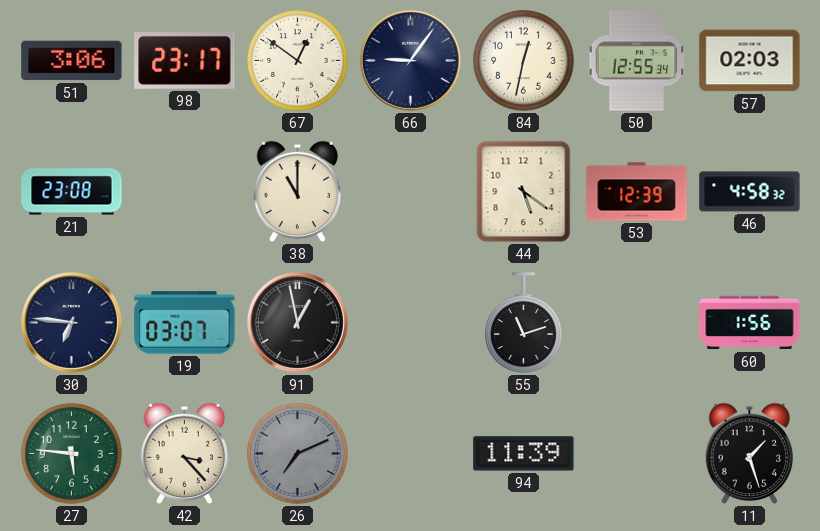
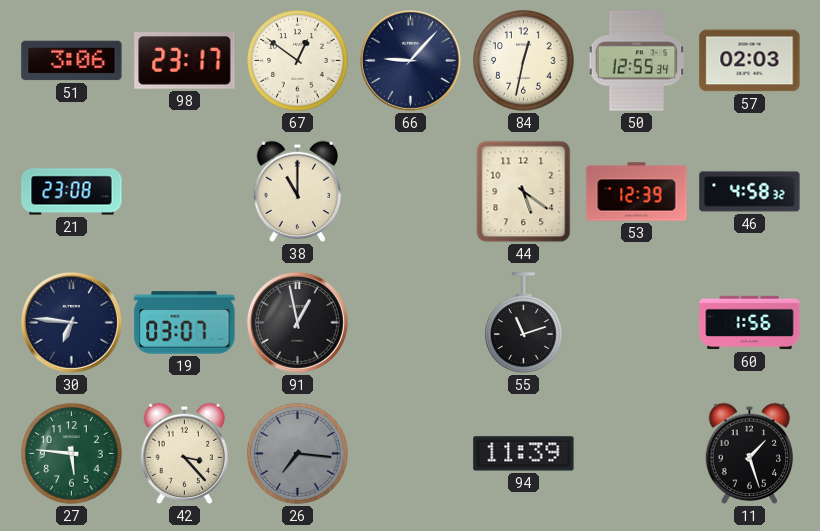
66: 9:06 -> 9:07 (410, 60)
26: 7:11 -> 7:16 (298, 454)
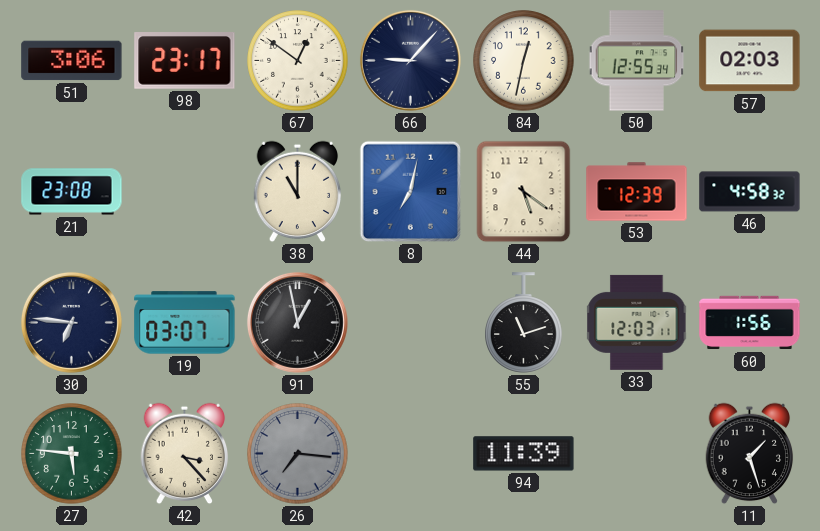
8: none -> 7:02 (411, 192)
33: none -> 12:03 (637, 322)
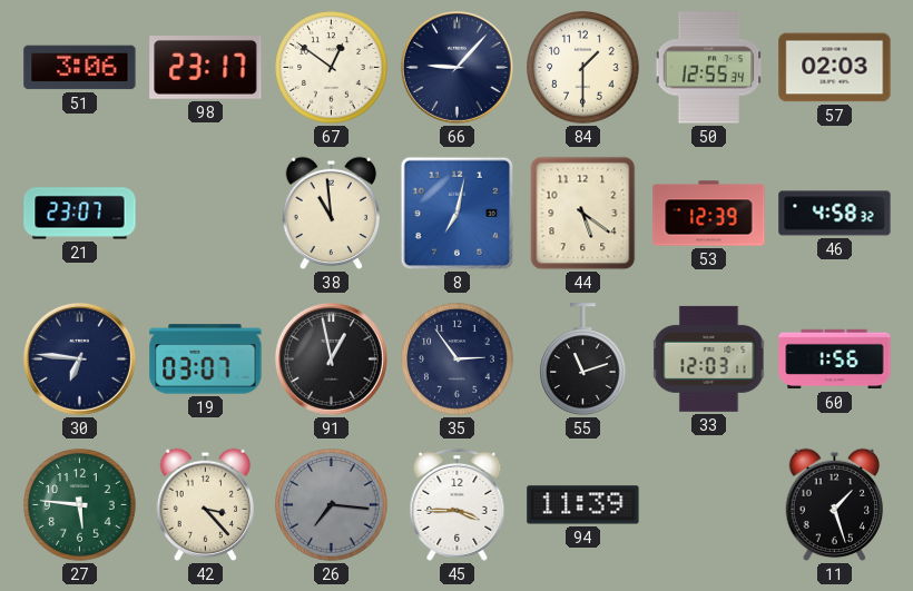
84: 12:32 -> 1:30 (583, 68)
21: 23:08 -> 23:07 (80, 214)
38: 11:00 -> 10:59 (332, 214)
35: none -> 2:54 (458, 359)
45: none -> 3:45 (458, 504)
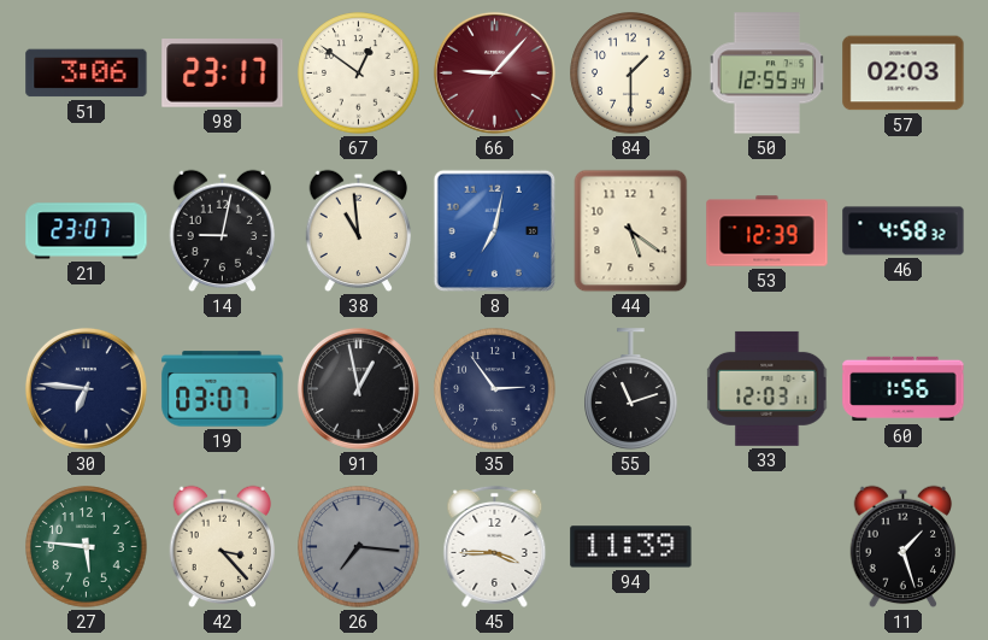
66 dial: navy -> burgundy (494, 72)
14: none -> 9:02 (223, 231)
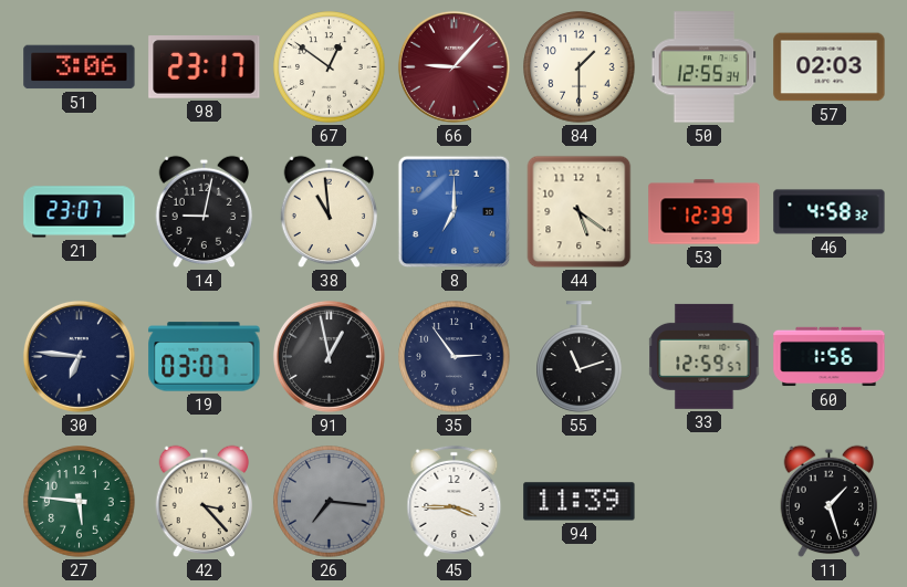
8: 7:02 -> 7:00 (455, 212)
33: 12:03 -> 12:59 (705, 356)
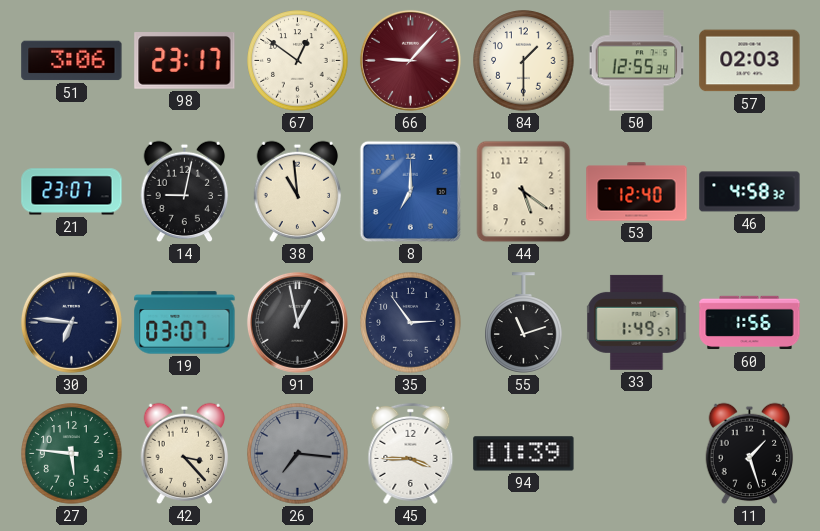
53: 12:39 -> 12:40 (637, 192)
33: 12:59 -> 1:49 (637, 322)
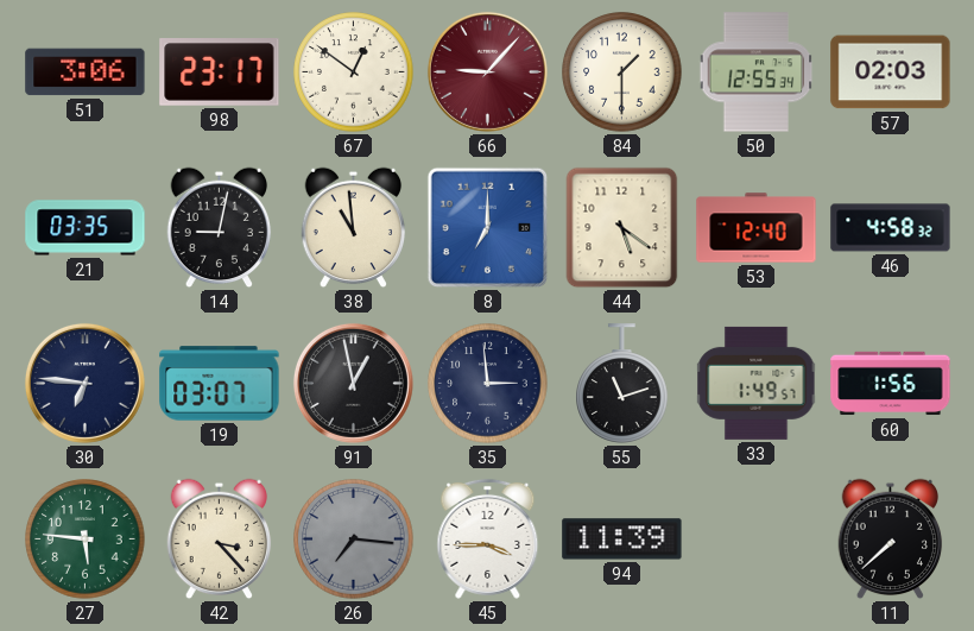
21: 23:07 -> 03:35 (86, 228)
35: 2:54 -> 2:59 (488, 384)
11: 1:27 -> 7:38 (891, 539)
